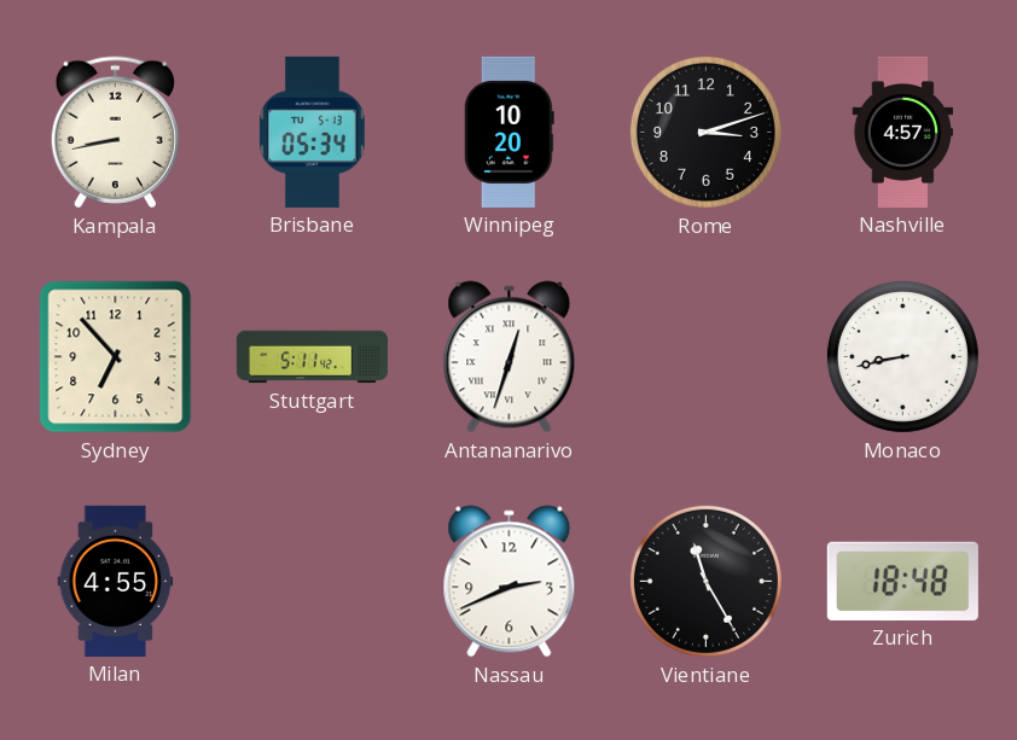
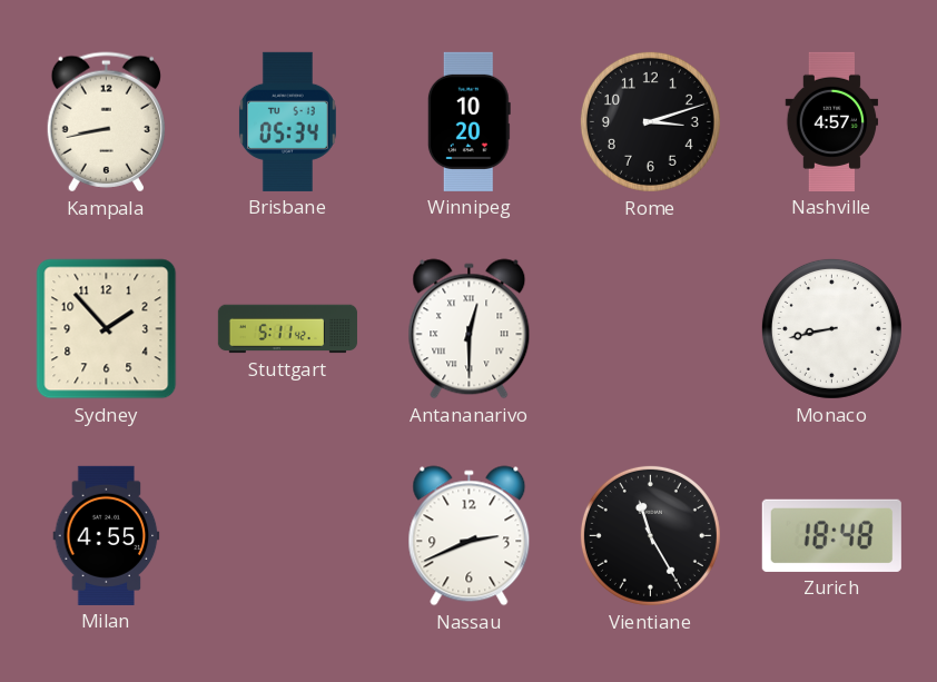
Sydney: 6:53 -> 1:53 (107, 329)
Antananarivo: 12:33 -> 12:30 (470, 329)
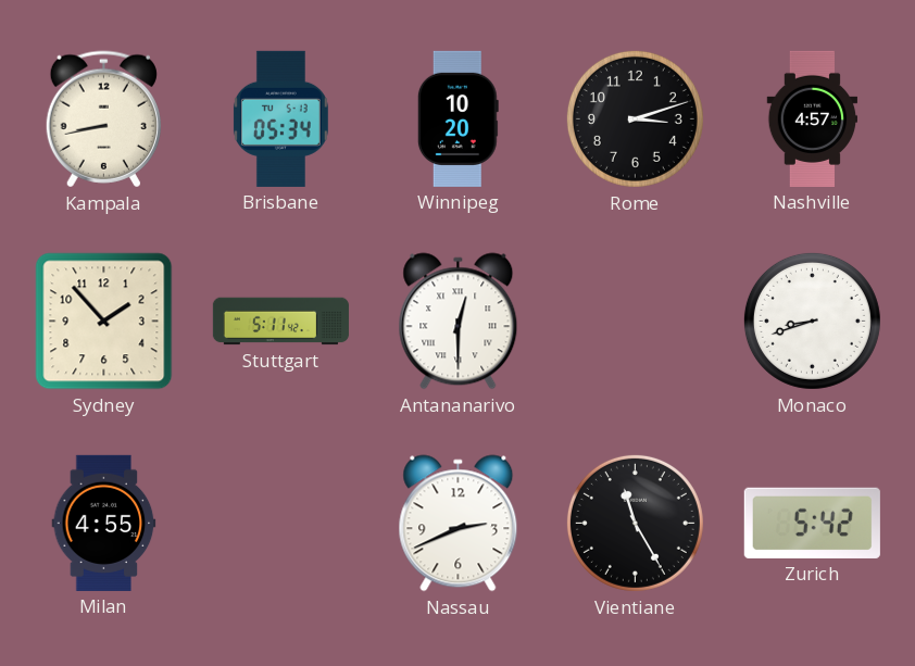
Monaco: 8:43 -> 8:42 (812, 321)
Zurich: 18:48 -> 5:42 (812, 523)
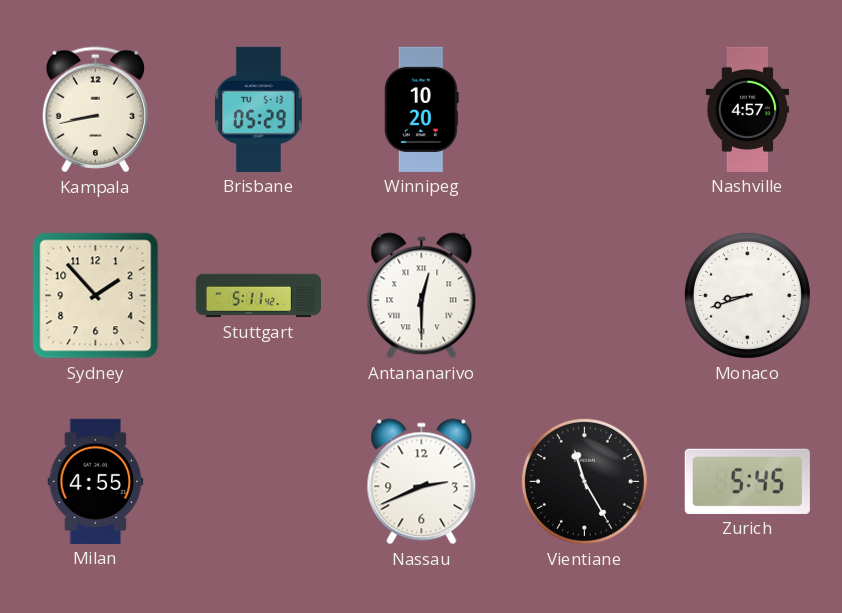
Brisbane: 05:34 -> 05:29 (258, 109)
Rome: 3:12 -> none (635, 118)
Zurich: 5:42 -> 5:45 (747, 481)
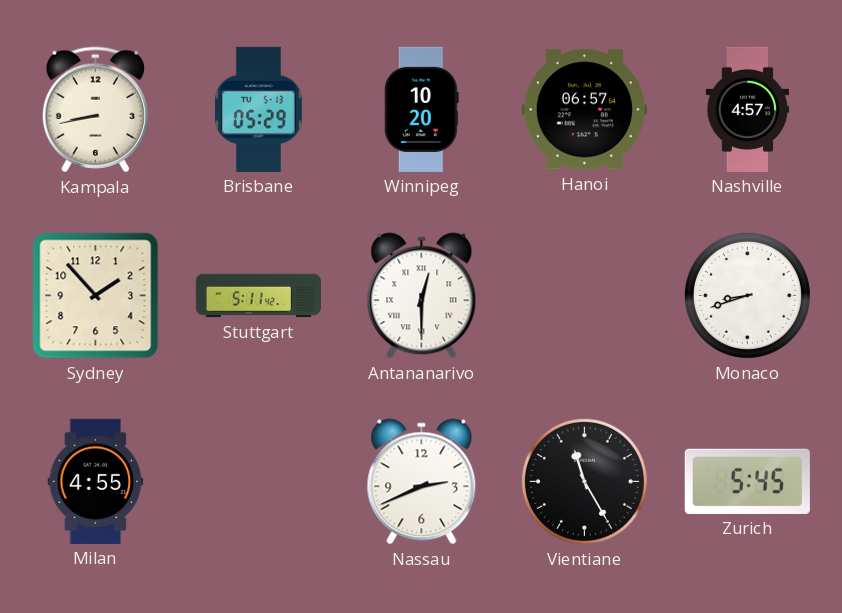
Hanoi: none -> 06:57 (584, 110)
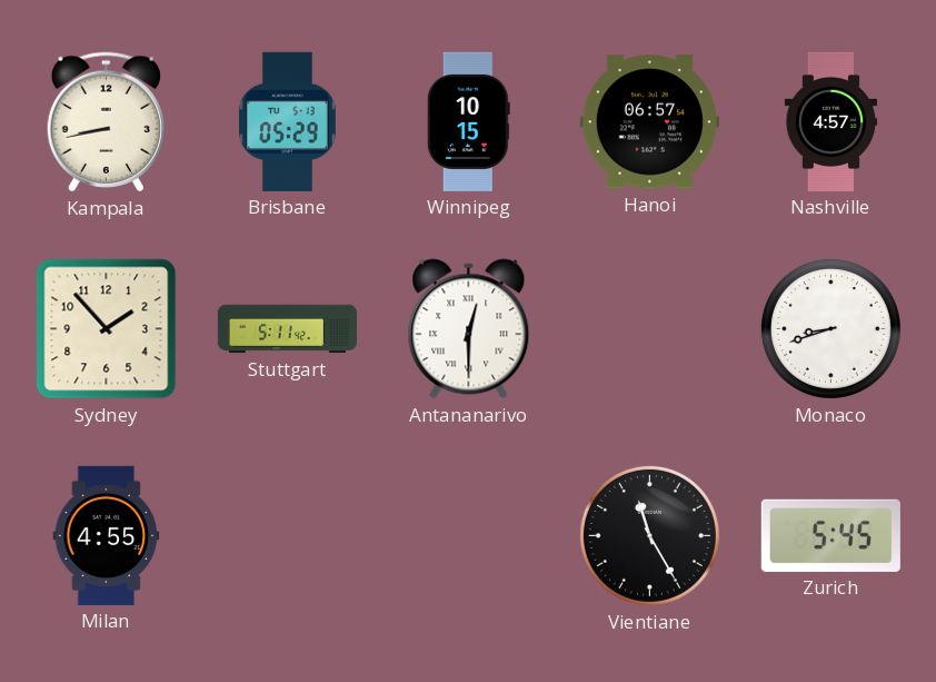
Winnipeg: 10:20 -> 10:15 (468, 121)
Nassau: 2:41 -> none (422, 482)
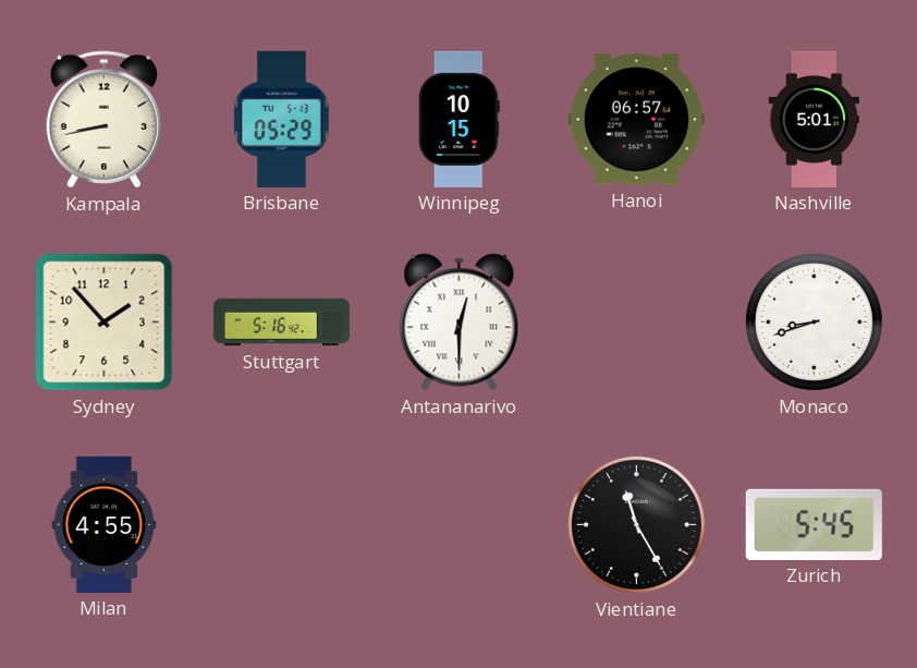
Nashville: 4:57 -> 5:01 (815, 119)
Stuttgart: 5:11 -> 5:16 (281, 323)
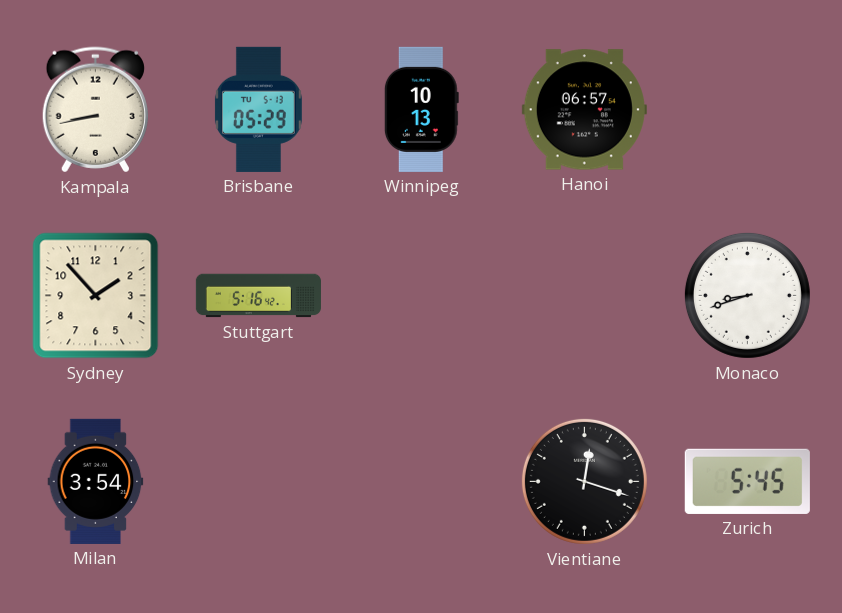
Winnipeg: 10:15 -> 10:13 (421, 109)
Nashville: 5:01 -> none (815, 119)
Antananarivo: 12:30 -> none (460, 323)
Milan: 4:55 -> 3:54 (96, 481)
Vientiane: 11:25 -> 12:18 (584, 481)
